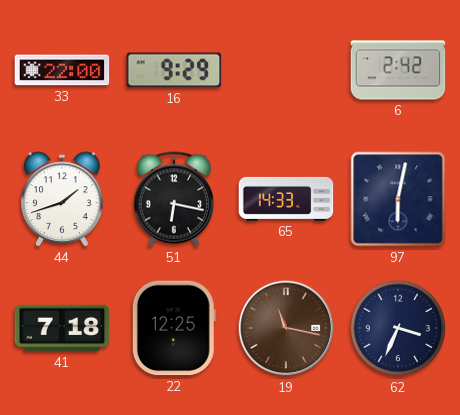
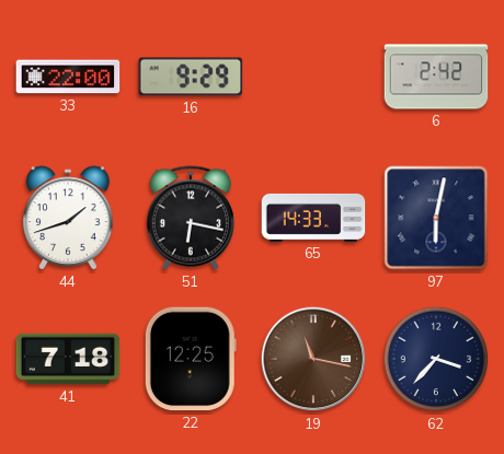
62: 3:34 -> 3:37 (436, 359)
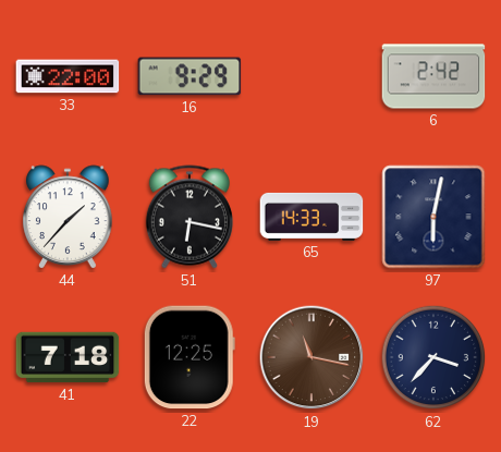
44: 1:42 -> 1:37 (69, 217)
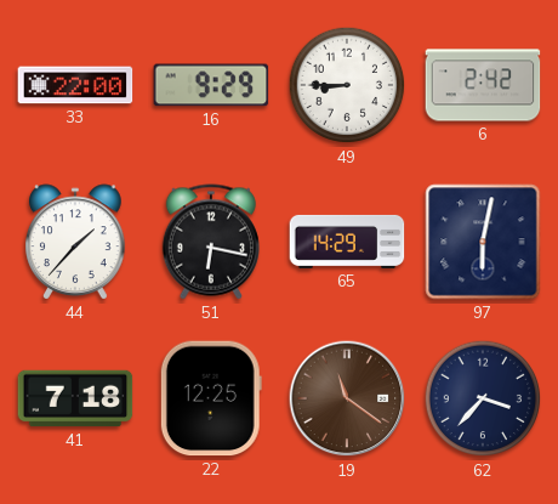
49: none -> 8:45 (347, 85)
65: 14:33 -> 14:29 (347, 242)
19: 11:17 -> 11:21 (347, 398)
